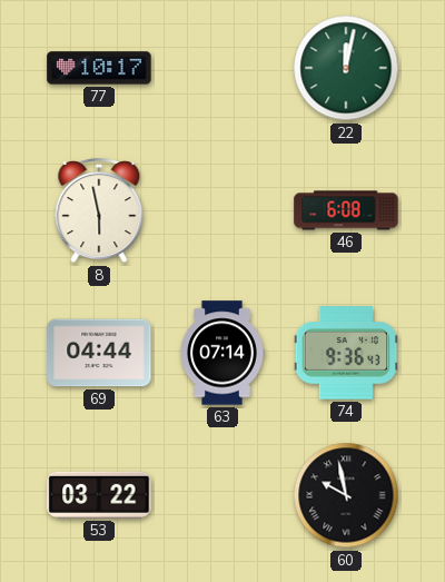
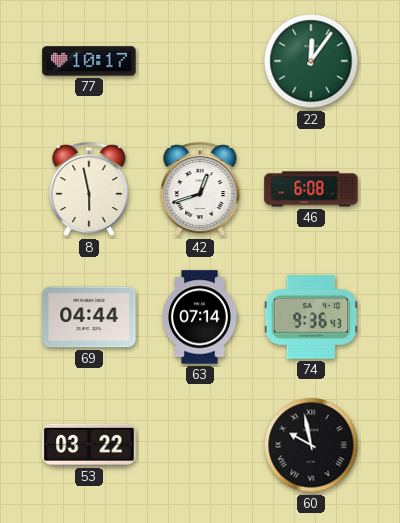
22: 12:02 -> 12:06 (311, 61)
42: none -> 12:42 (200, 190)
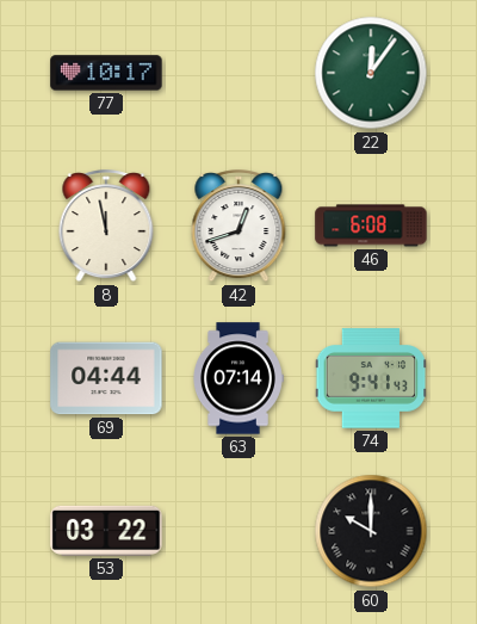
8: 5:58 -> 11:58 (106, 227)
74: 9:36 -> 9:41 (371, 378)
60: 9:58 -> 10:00 (371, 531)
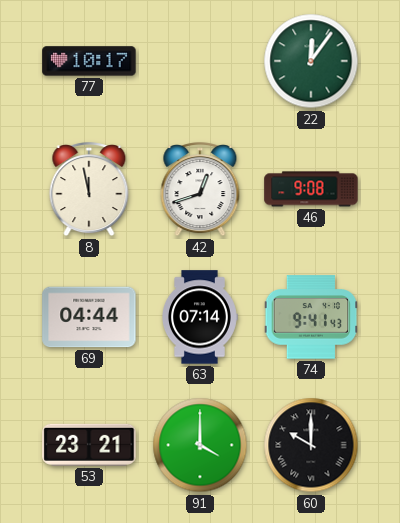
46: 6:08 -> 9:08 (311, 189)
53: 03:22 -> 23:21 (89, 445)
91: none -> 4:00 (200, 445)
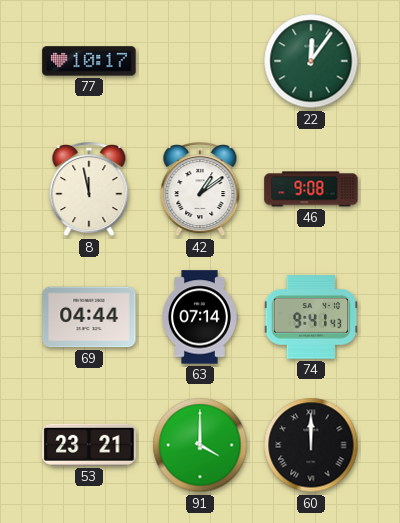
42: 12:42 -> 1:09 (200, 190)
60: 10:00 -> 12:00 (311, 445)
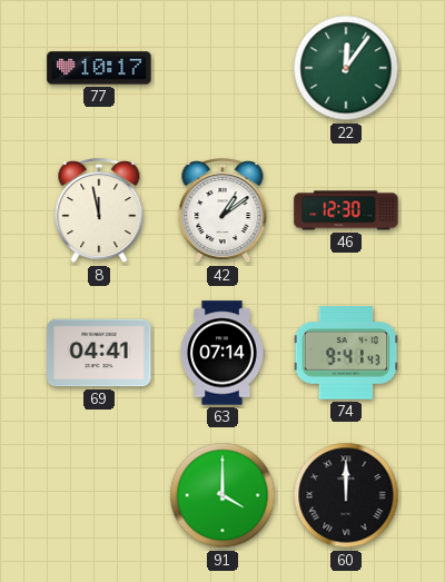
46: 9:08 -> 12:30 (346, 210)
69: 04:44 -> 04:41 (99, 353)
53: 23:21 -> none (89, 445)
